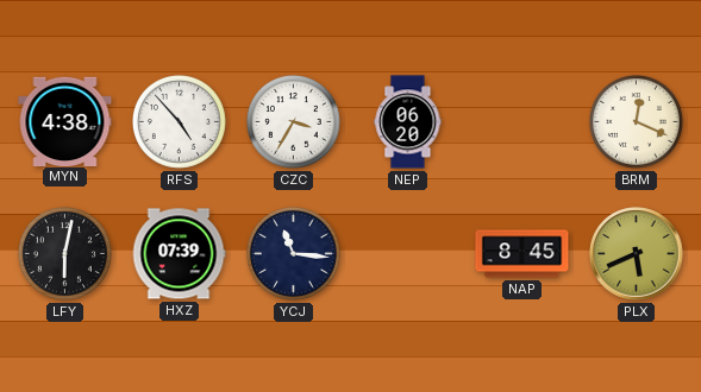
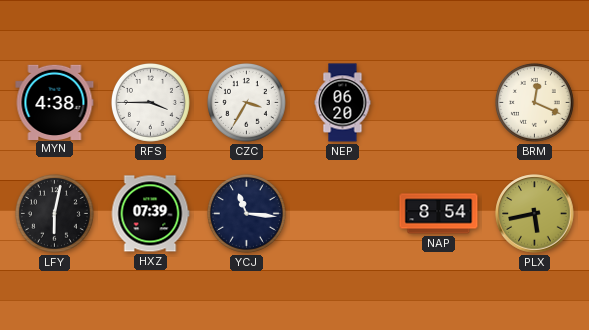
RFS: 4:53 -> 3:45 (150, 102)
NAP: 8:45 -> 8:54 (439, 214)
PLX: 5:41 -> 5:43 (535, 214)
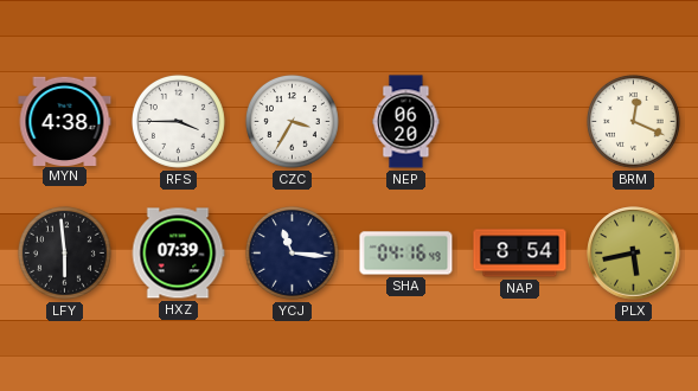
LFY: 6:02 -> 5:59 (64, 252)
SHA: none -> 04:16 (406, 254)
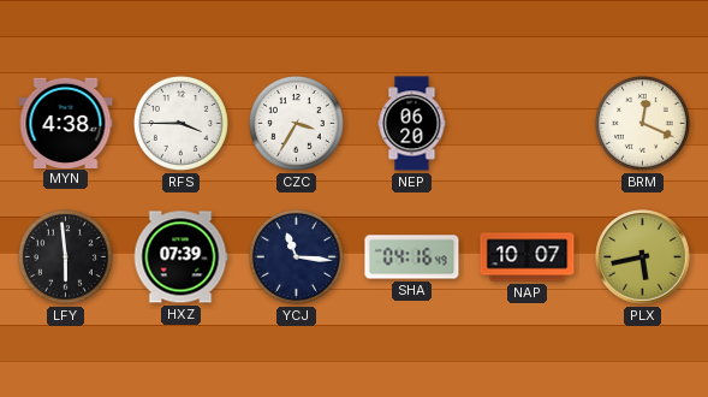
NAP: 8:54 -> 10:07 (528, 257)
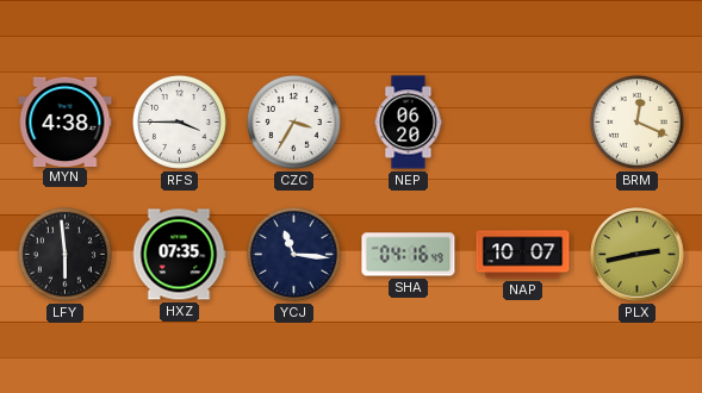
HXZ: 07:39 -> 07:35 (179, 255)
PLX: 5:43 -> 2:43 (638, 255)
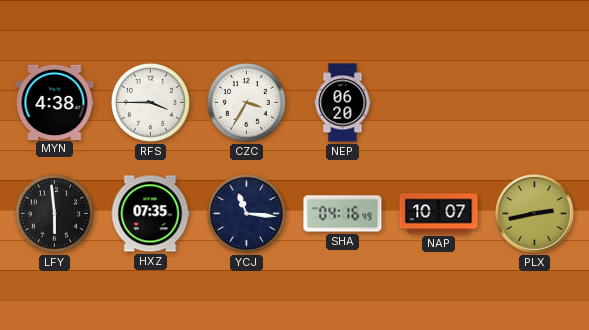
BRM: 12:19 -> none (636, 121)
